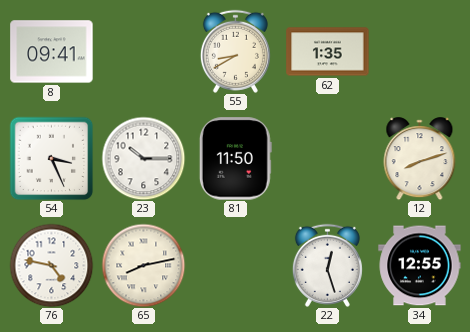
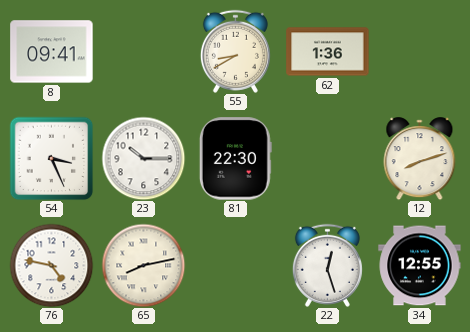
62: 1:35 -> 1:36 (328, 52)
81: 11:50 -> 22:30 (235, 159)
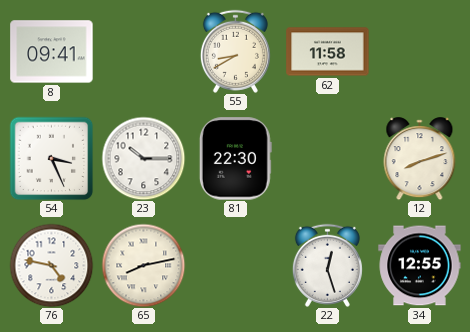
62: 1:36 -> 11:58 (328, 52)
